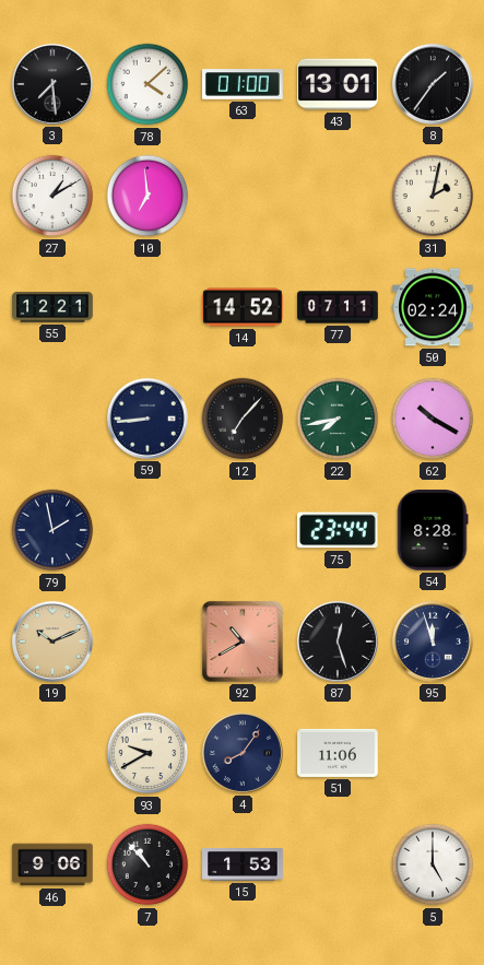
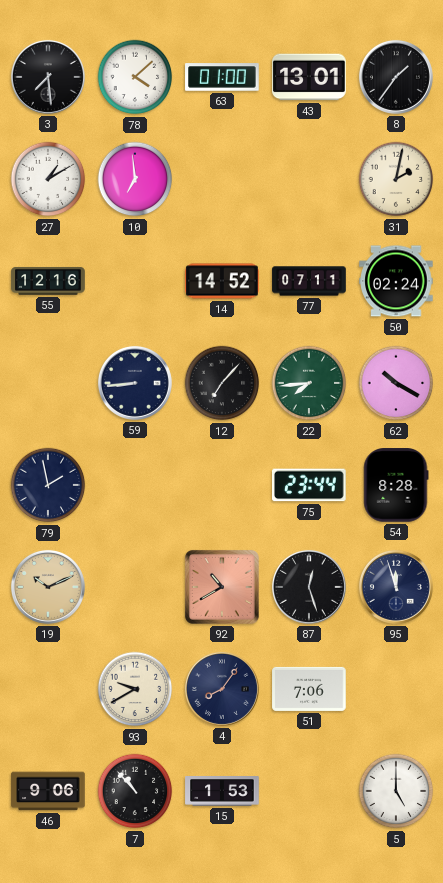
55: 12:21 -> 12:16 (48, 281)
22: 7:43 -> 7:44 (309, 383)
51: 11:06 -> 7:06 (309, 689)
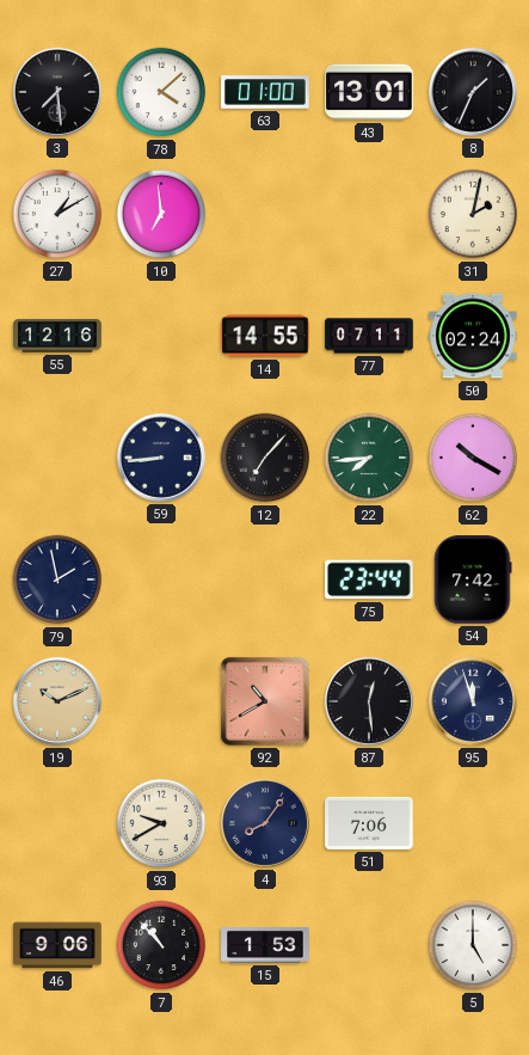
8: 1:36 -> 1:34 (473, 92)
14: 14:52 -> 14:55 (265, 336)
54: 8:28 -> 7:42 (473, 579)
87: 12:27 -> 12:29 (369, 701)
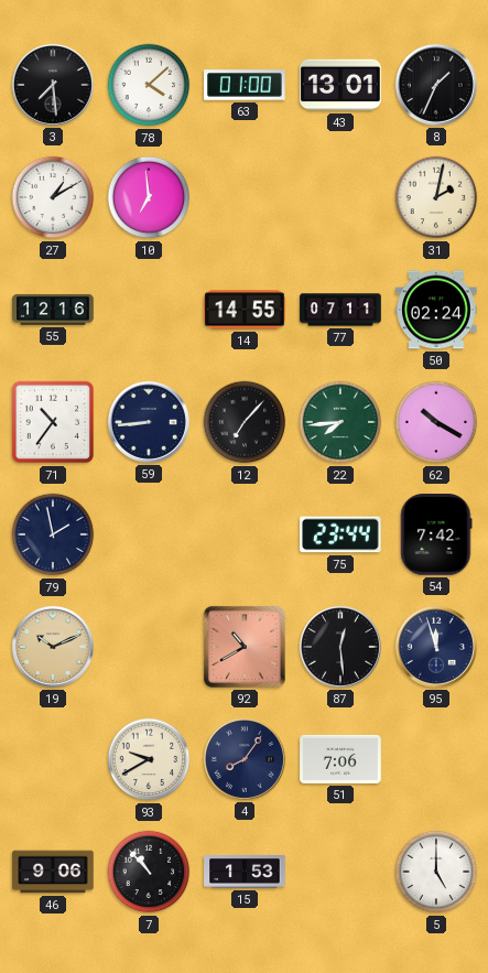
71: none -> 10:36 (53, 422)
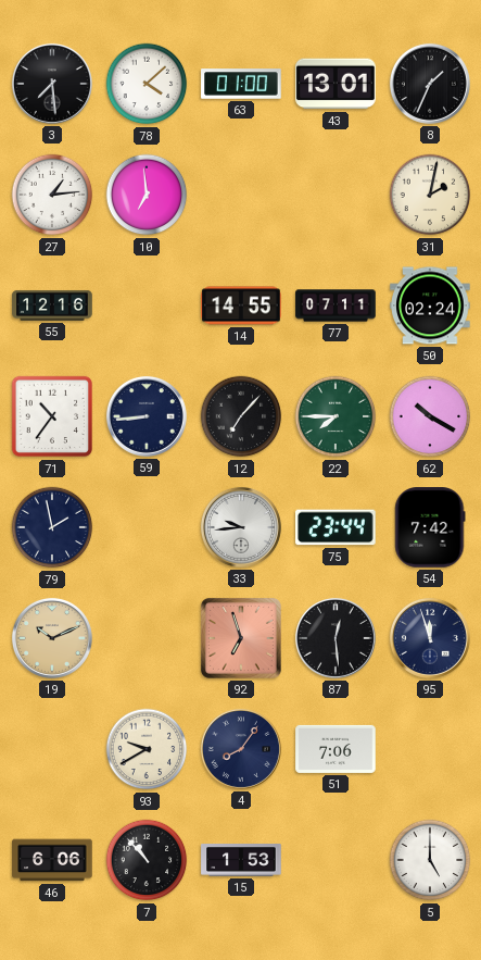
27: 1:10 -> 1:14 (52, 195)
22: 7:44 -> 7:45 (336, 416)
33: none -> 9:44 (241, 527)
92: 10:40 -> 6:57 (241, 638)
46: 9:06 -> 6:06 (52, 860)
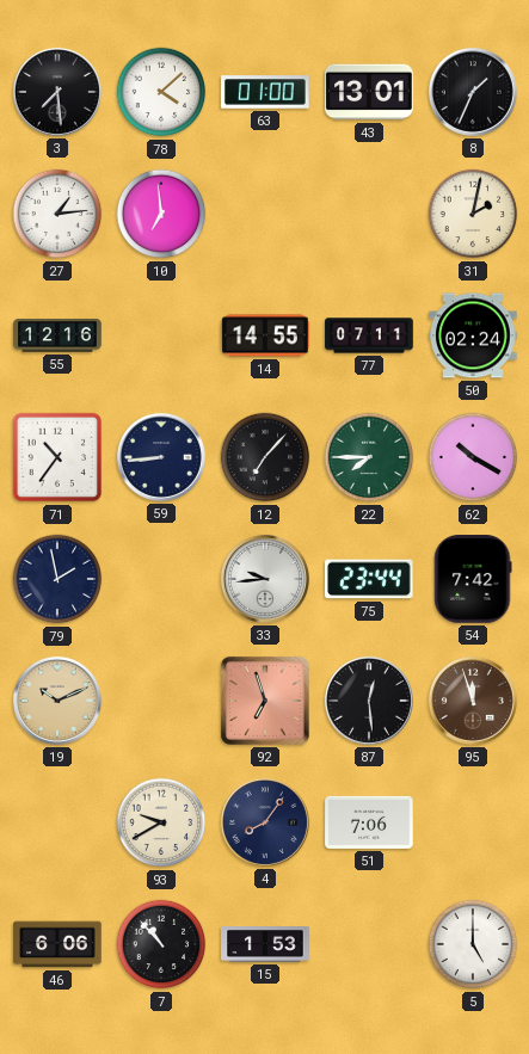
95 dial: navy -> brown (473, 701)
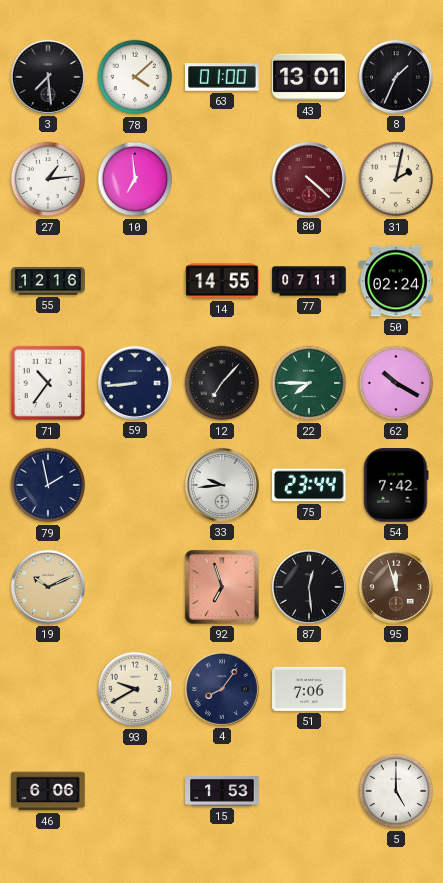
80: none -> 4:22 (309, 179)
7: 10:53 -> none (161, 944)
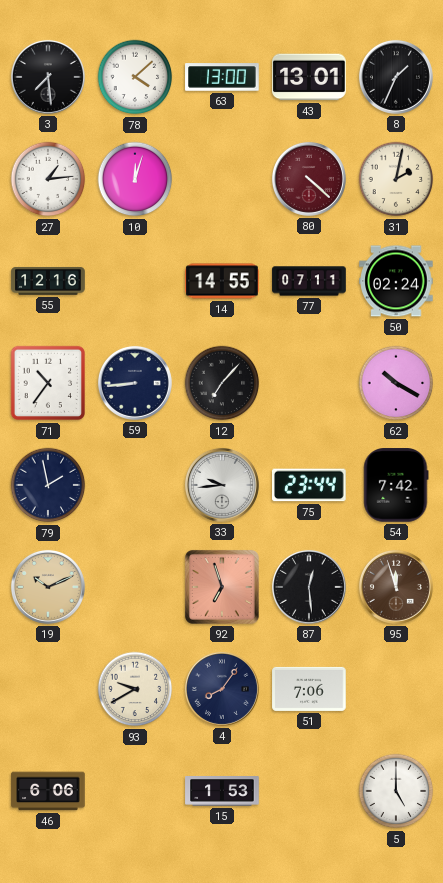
63: 01:00 -> 13:00 (222, 77)
10: 6:59 -> 12:03 (135, 179)
22: 7:45 -> none (309, 383)
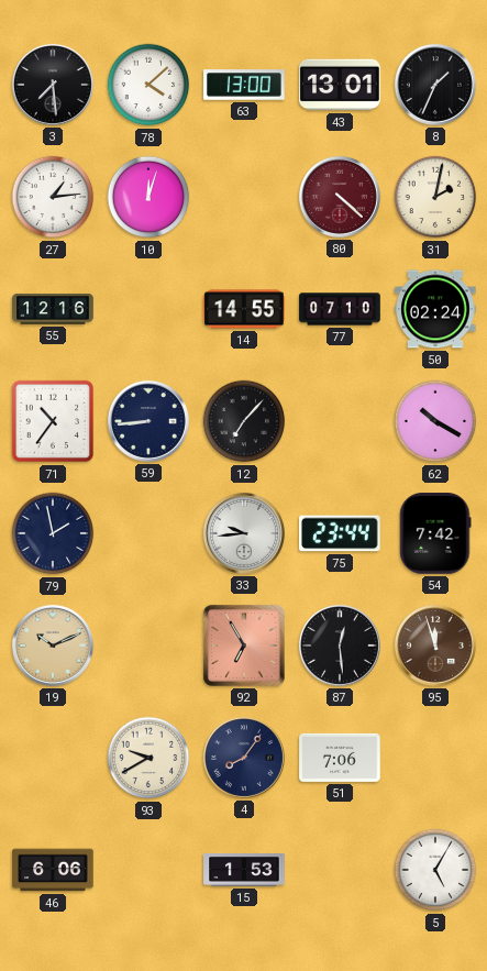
77: 07:11 -> 07:10 (340, 309)
92: 6:57 -> 6:55 (244, 646)
5: 5:00 -> 5:05 (435, 870)
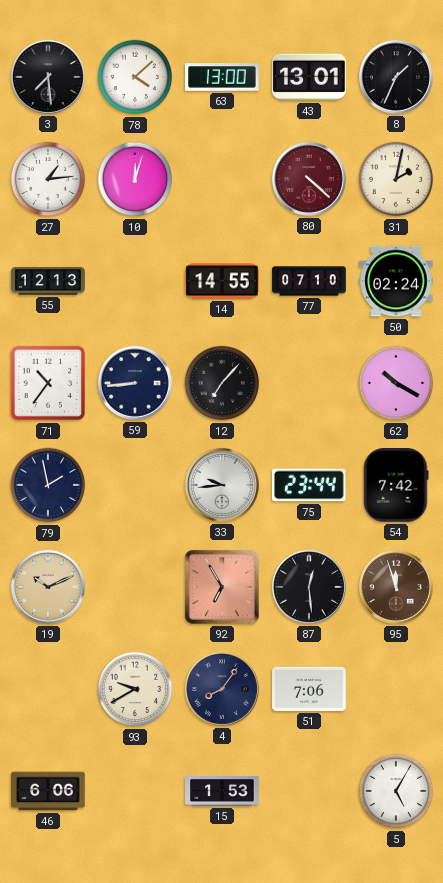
55: 12:16 -> 12:13 (48, 281)
